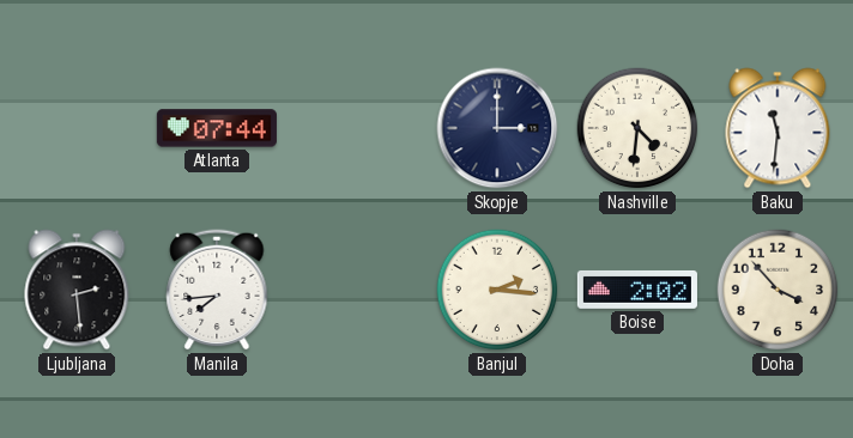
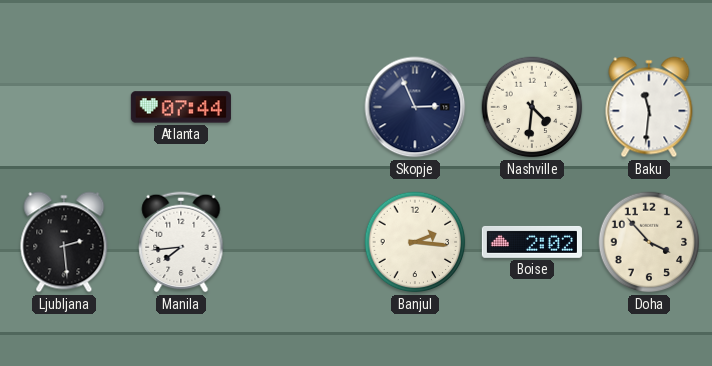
Skopje: 3:00 -> 2:56 (415, 107)
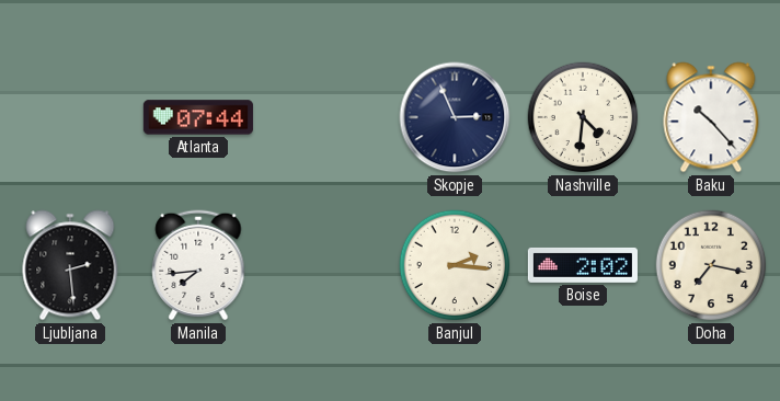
Baku: 11:31 -> 10:23 (711, 117)
Doha: 3:53 -> 7:17 (711, 265)
